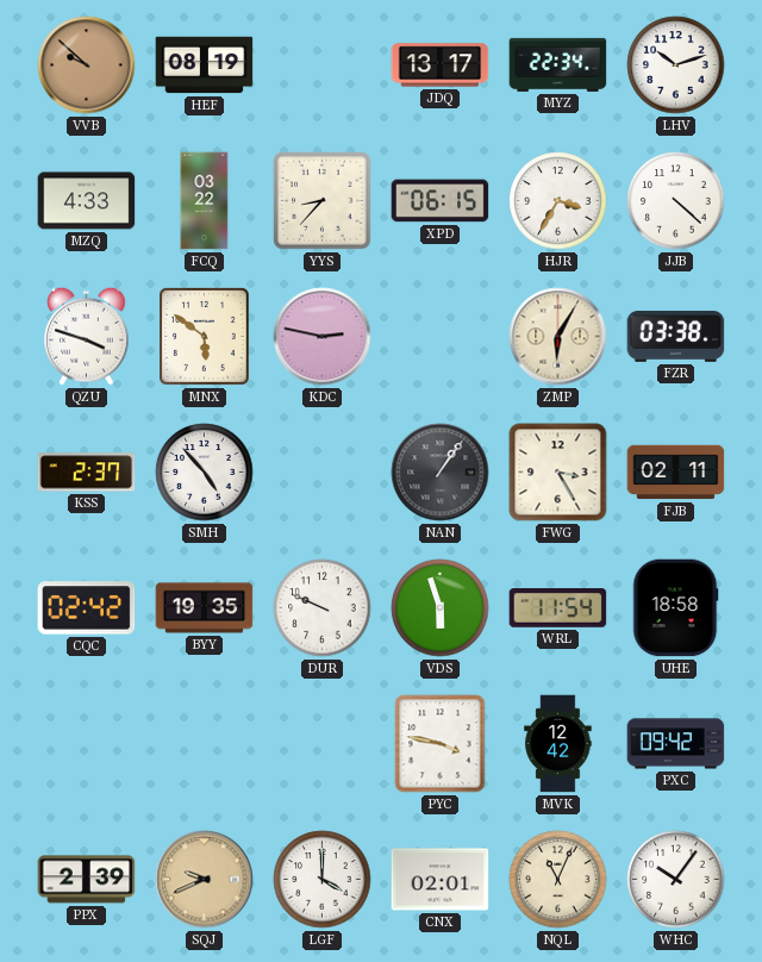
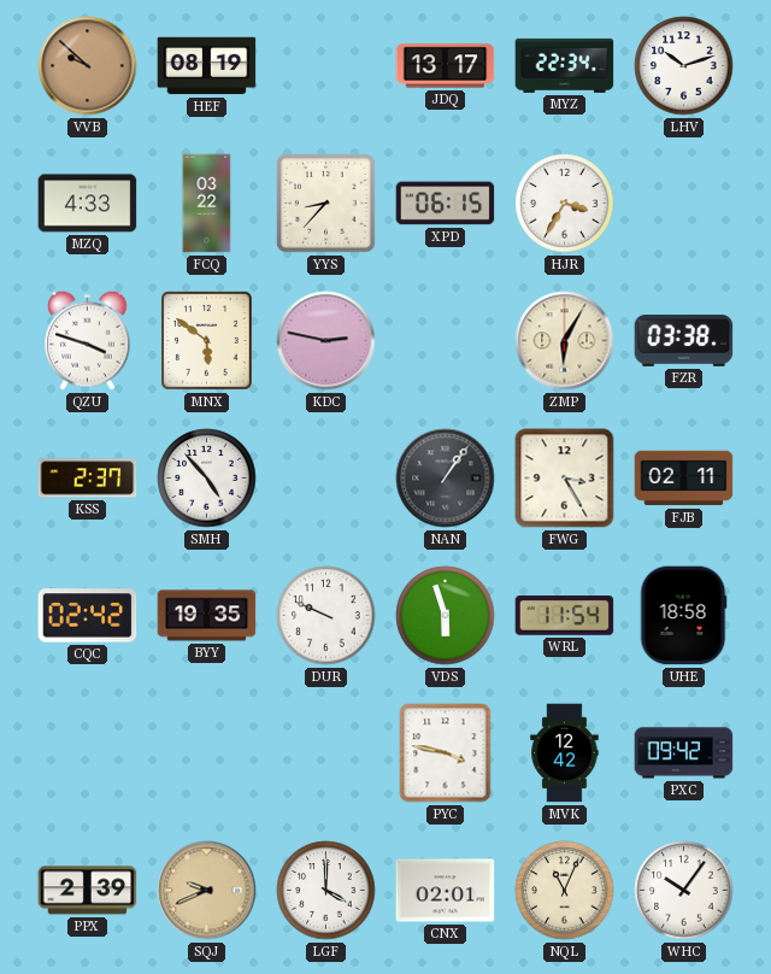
JJB: 4:22 -> none (676, 201)
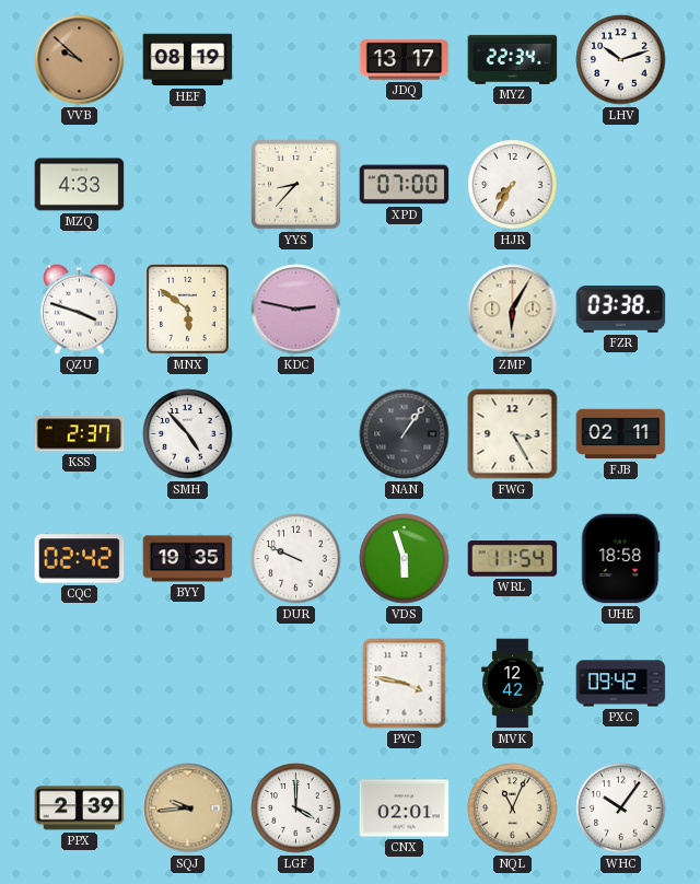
FCQ: 03:22 -> none (207, 204)
XPD: 06:15 -> 07:00 (405, 185)
HJR: 3:35 -> 7:35 (513, 185)
SQJ: 9:41 -> 9:44 (188, 809)
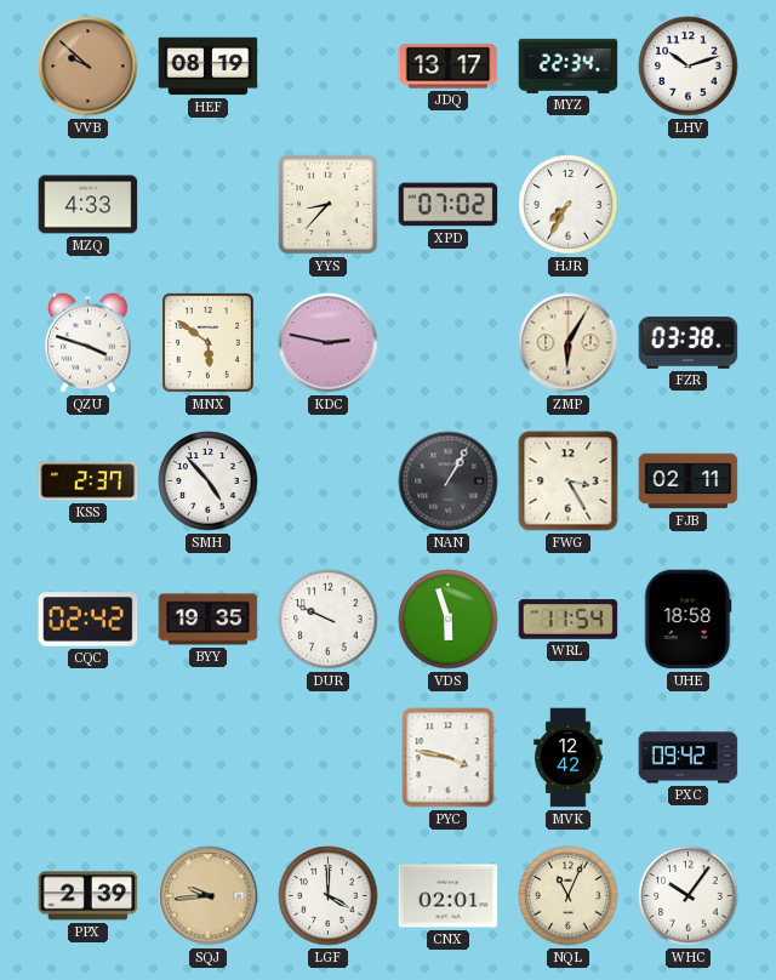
XPD: 07:00 -> 07:02 (449, 205)
NAN: 1:06 -> 1:05 (449, 482)
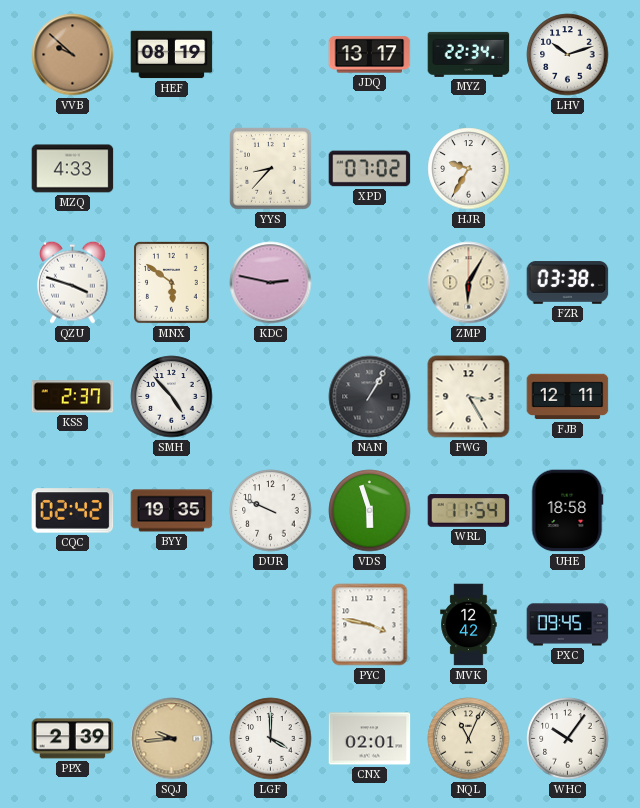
HJR: 7:35 -> 9:35 (469, 169)
FJB: 02:11 -> 12:11 (568, 397)
PXC: 09:42 -> 09:45 (568, 625)
